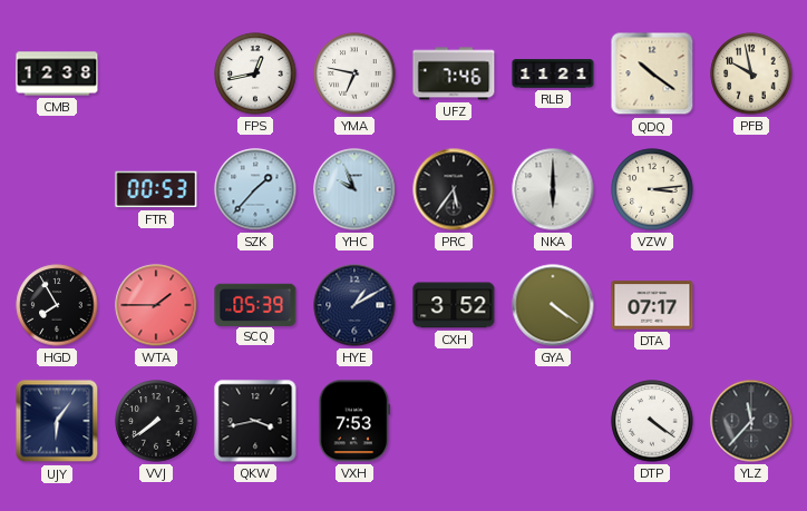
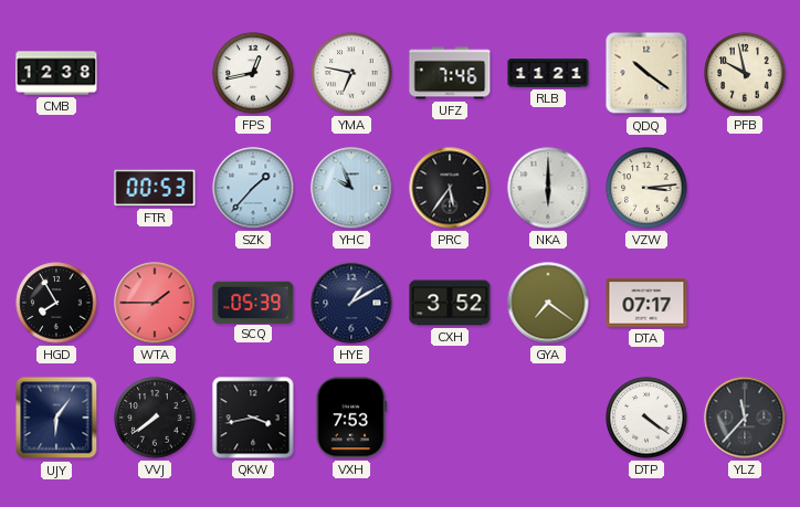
GYA: 4:21 -> 7:21 (548, 303)
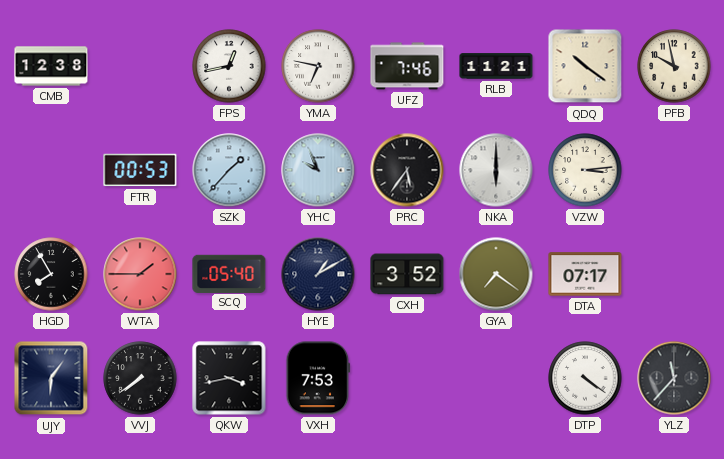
SCQ: 05:39 -> 05:40 (229, 273)
